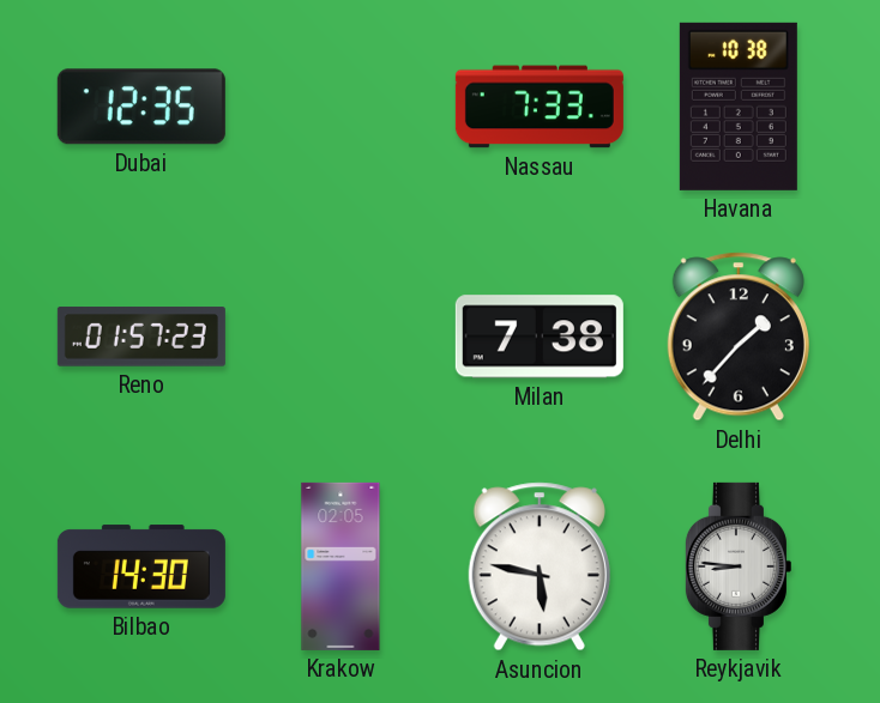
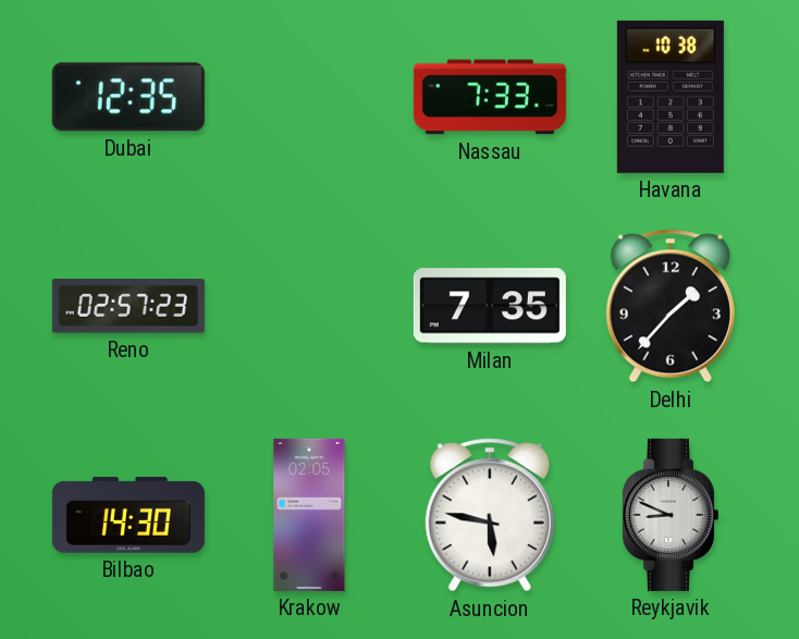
Reno: 01:57 -> 02:57 (128, 306)
Milan: 7:38 -> 7:35 (490, 306)
Reykjavik: 8:46 -> 8:49 (669, 515)
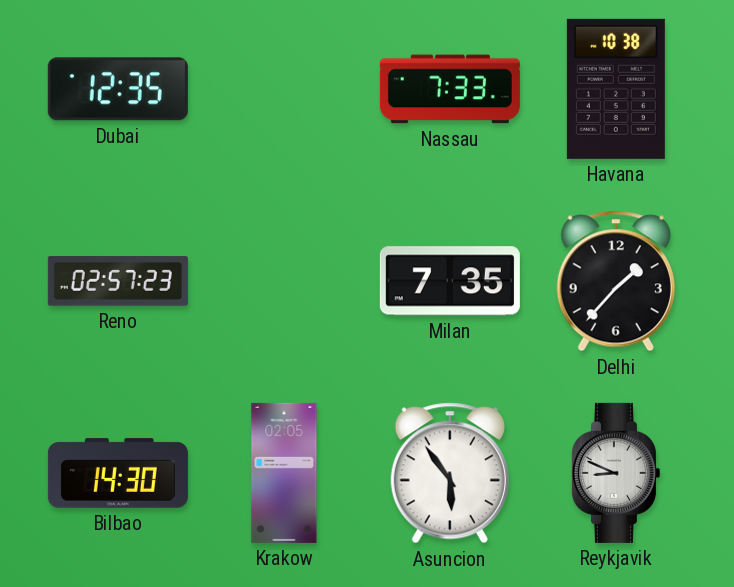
Asuncion: 5:47 -> 5:54 (450, 473)
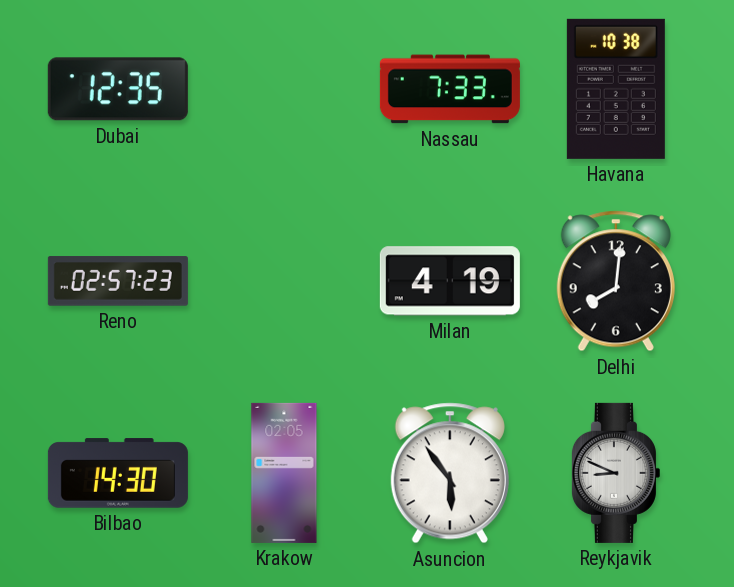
Milan: 7:35 -> 4:19 (450, 281)
Delhi: 1:37 -> 8:01 (616, 281)
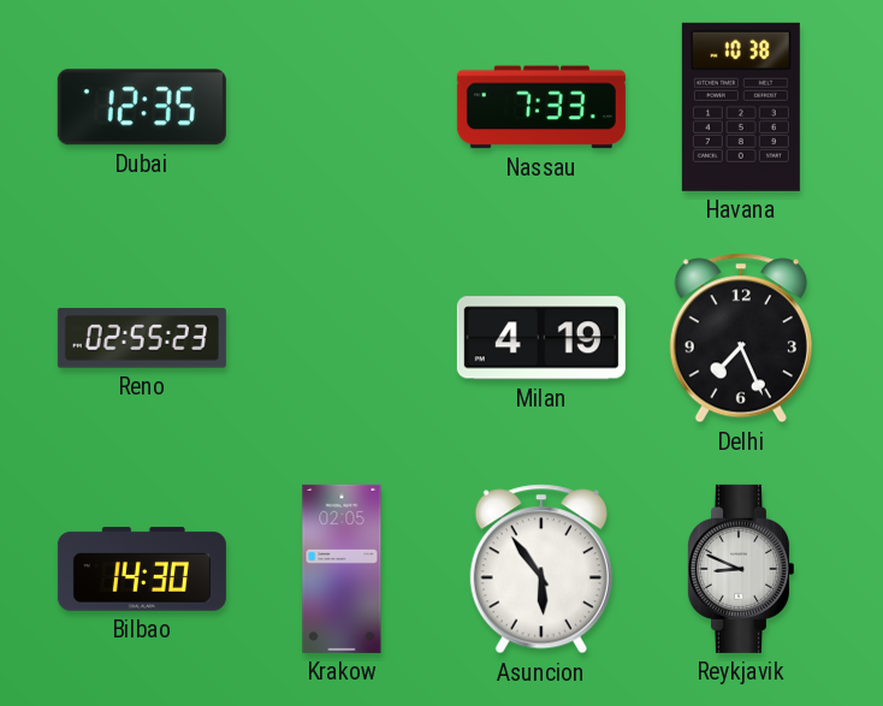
Reno: 02:57 -> 02:55 (142, 338)
Delhi: 8:01 -> 7:26 (741, 338)
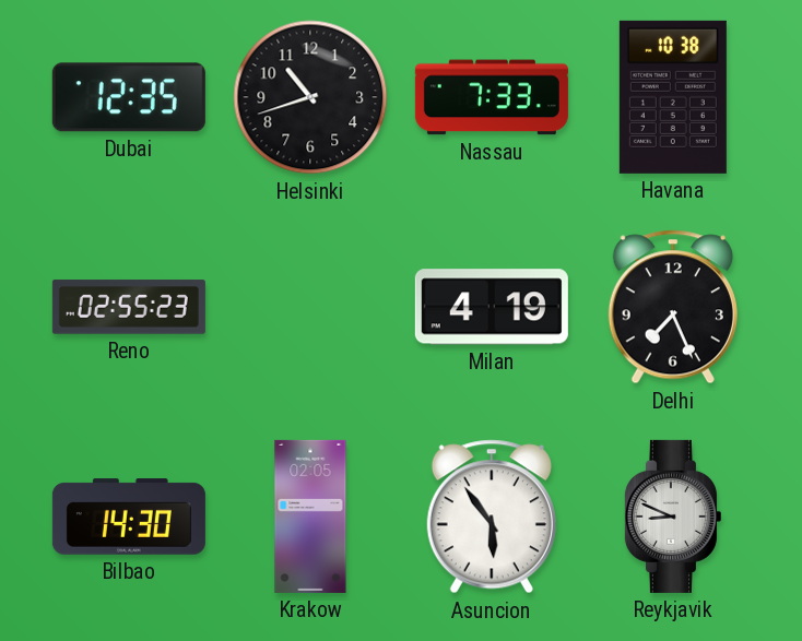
Helsinki: none -> 10:42 (310, 97)
